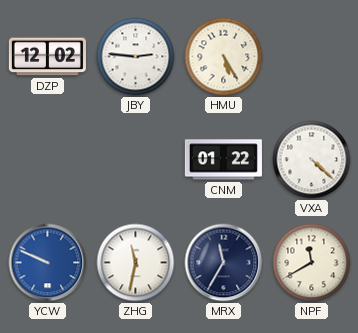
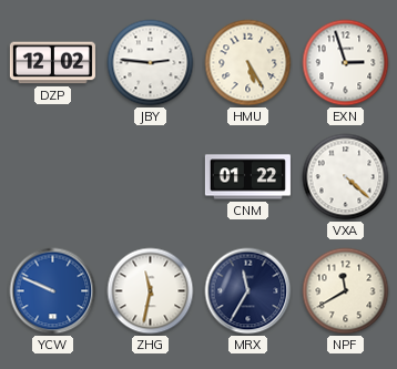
EXN: none -> 2:57 (346, 63)
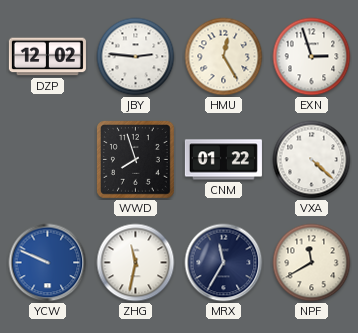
HMU: 5:25 -> 12:25 (224, 57)
WWD: none -> 7:57 (136, 160)
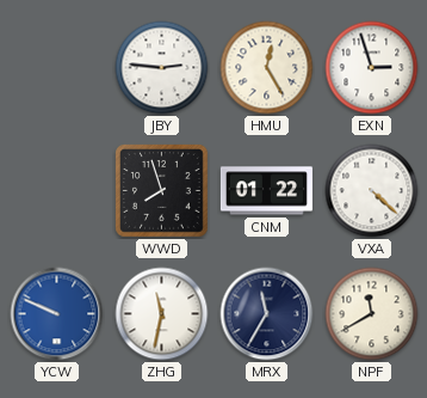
DZP: 12:02 -> none (47, 57)
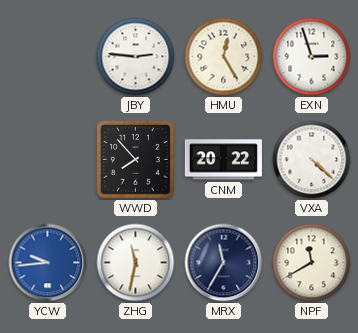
WWD: 7:57 -> 7:53 (136, 160)
CNM: 01:22 -> 20:22 (223, 160)
YCW: 9:49 -> 9:44 (48, 263)
